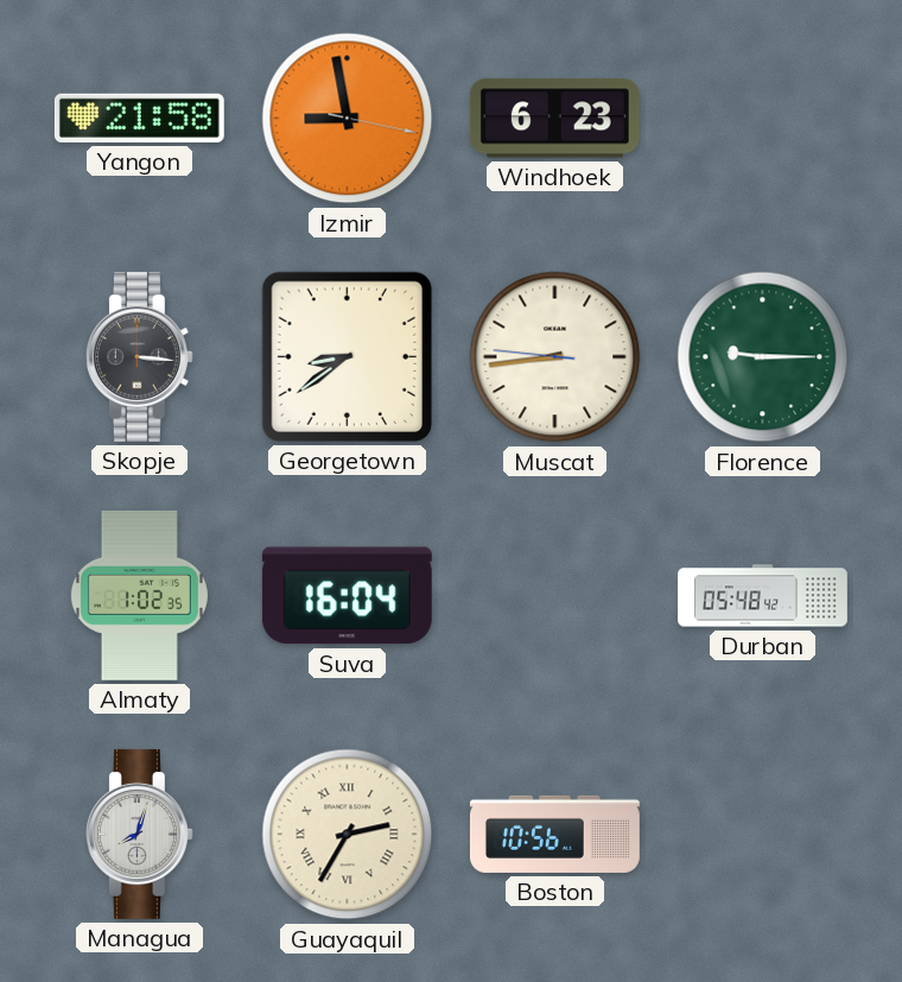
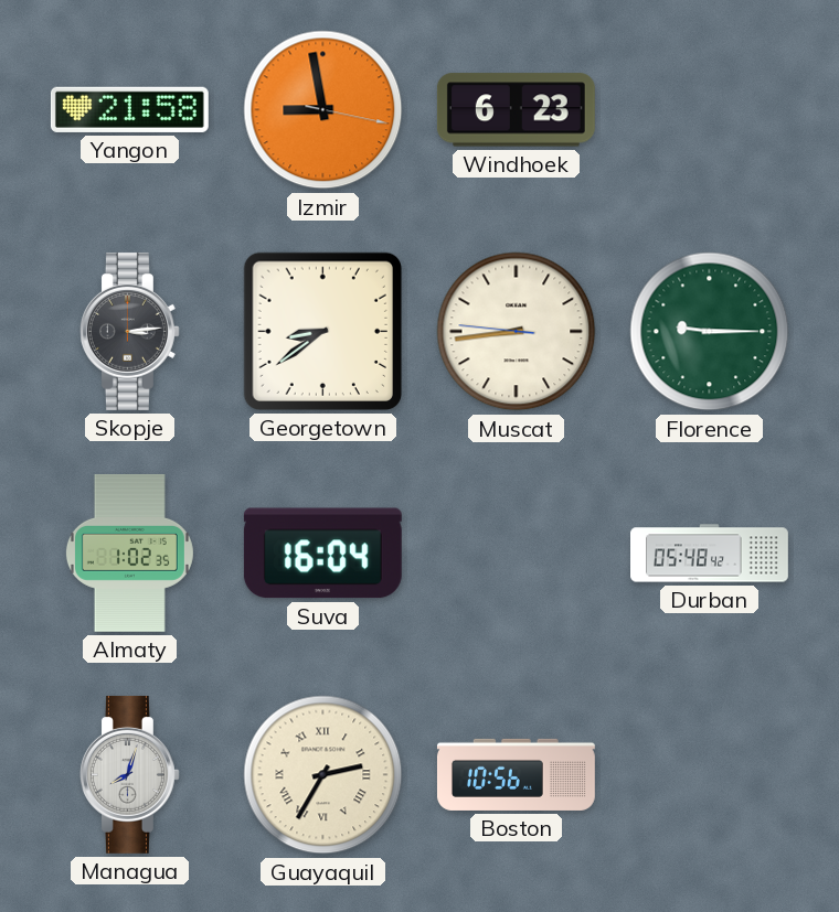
Skopje: 3:16 -> 3:14 (129, 331)
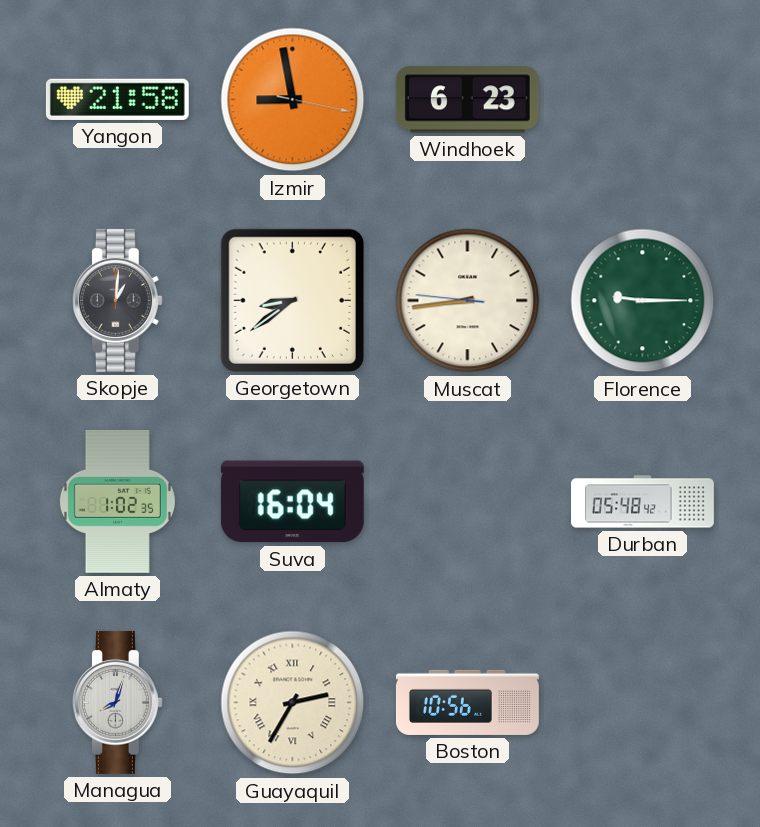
Skopje: 3:14 -> 1:01 (117, 300)
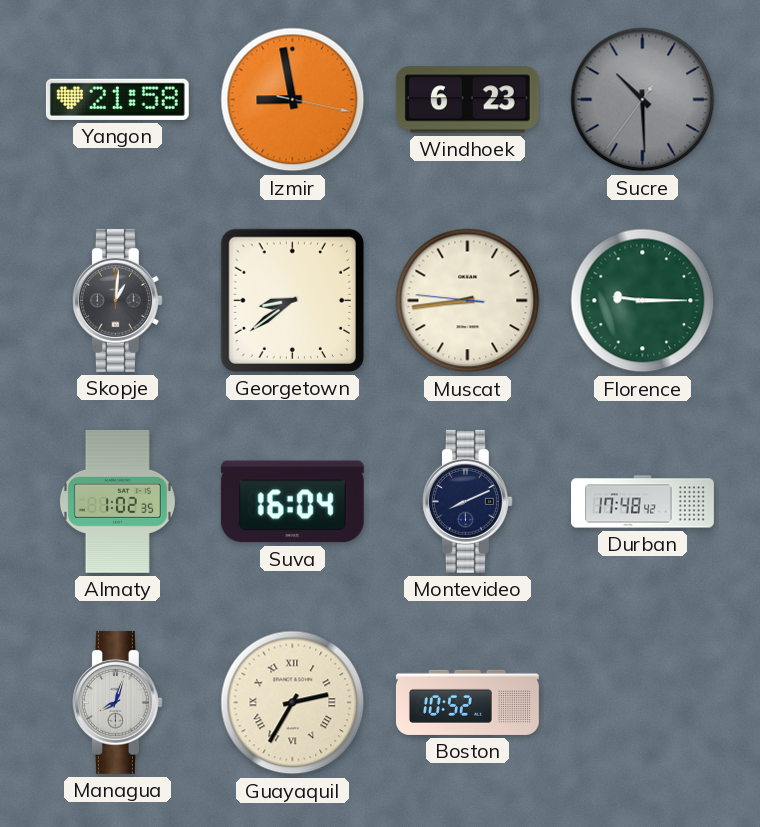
Sucre: none -> 10:29 (643, 100)
Montevideo: none -> 8:11 (467, 501)
Durban: 05:48 -> 17:48 (643, 502)
Boston: 10:56 -> 10:52 (467, 702)
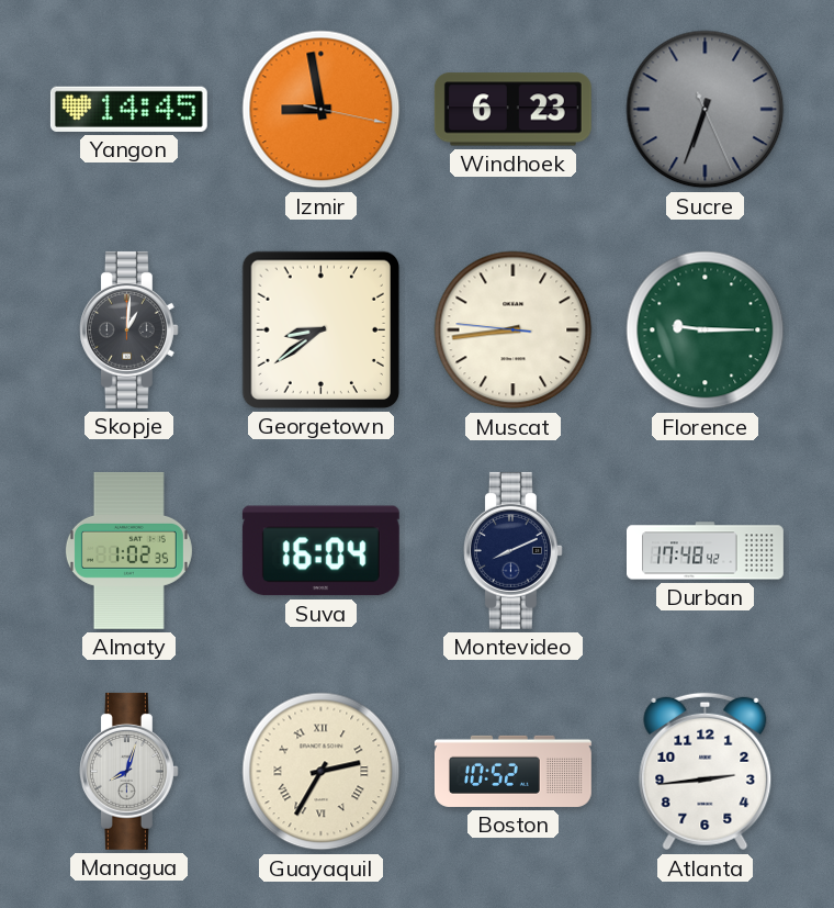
Yangon: 21:58 -> 14:45 (128, 109)
Sucre: 10:29 -> 6:33 (706, 110)
Atlanta: none -> 2:44 (706, 772)
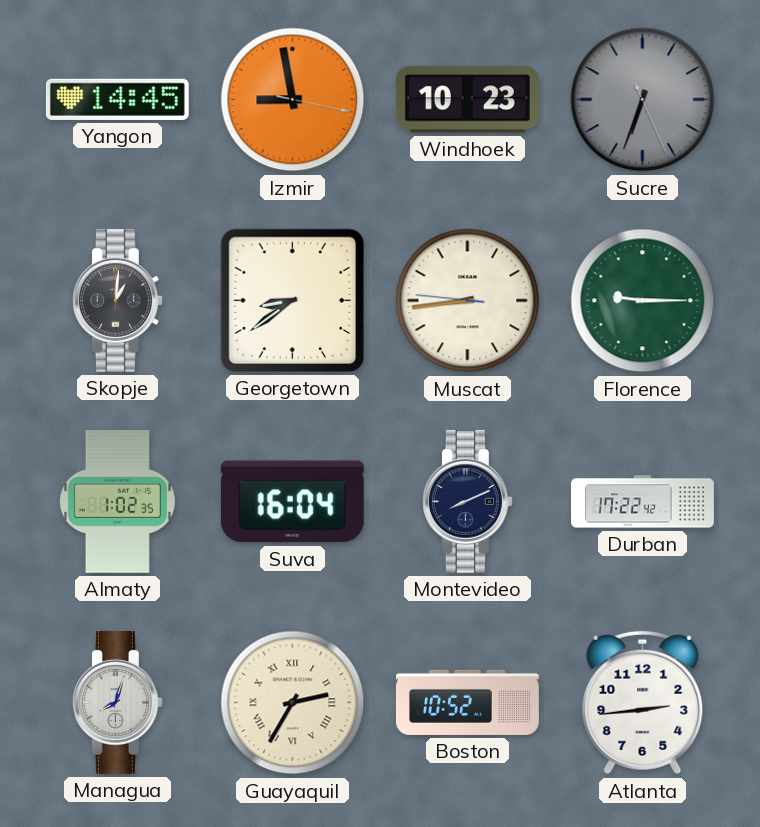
Windhoek: 6:23 -> 10:23 (467, 100)
Durban: 17:48 -> 17:22 (643, 502)
